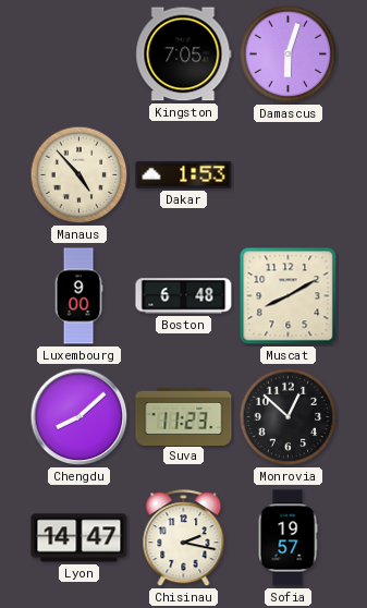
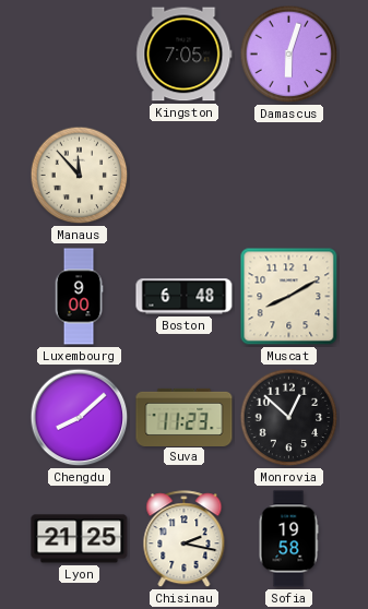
Manaus: 4:53 -> 11:53 (80, 176)
Dakar: 1:53 -> none (184, 175)
Lyon: 14:47 -> 21:25 (80, 539)
Sofia: 19:57 -> 19:58 (288, 539)
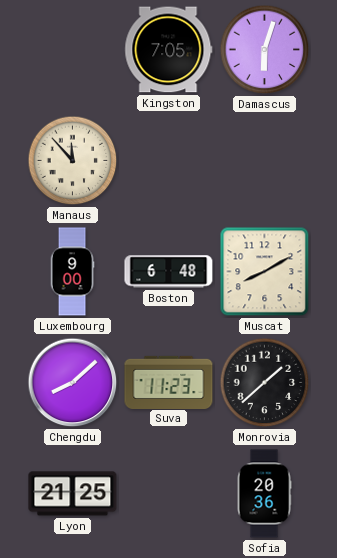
Monrovia: 12:52 -> 1:38 (265, 383)
Chisinau: 2:17 -> none (185, 539)
Sofia: 19:58 -> 20:36 (264, 494)
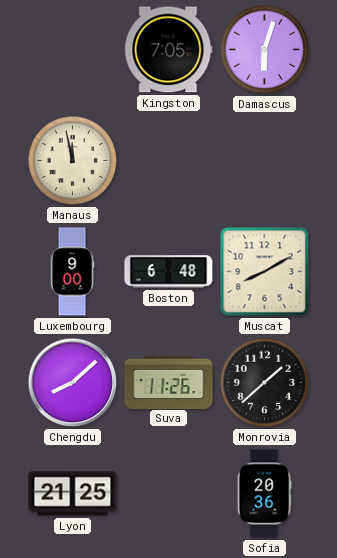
Manaus: 11:53 -> 11:58 (73, 161)
Suva: 11:23 -> 11:26 (169, 382)
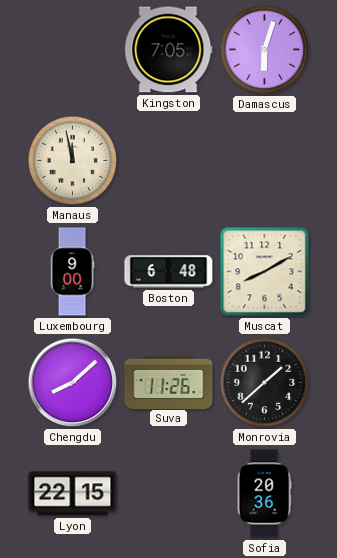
Lyon: 21:25 -> 22:15 (73, 494)
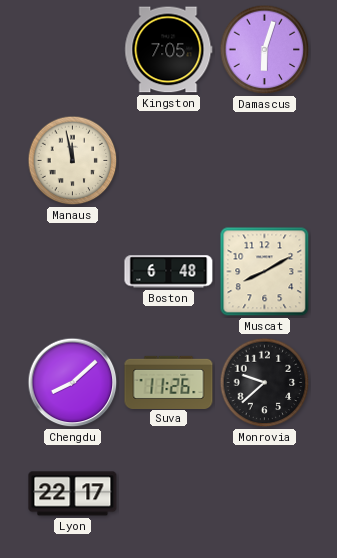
Luxembourg: 9:00 -> none (72, 272)
Monrovia: 1:38 -> 9:38 (265, 383)
Lyon: 22:15 -> 22:17 (73, 494)
Sofia: 20:36 -> none (264, 494)
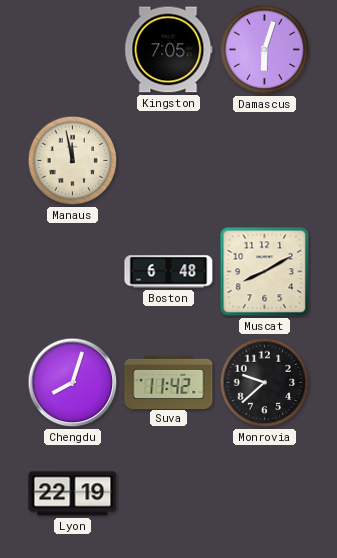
Chengdu: 8:08 -> 8:03 (73, 383)
Suva: 11:26 -> 11:42 (169, 382)
Lyon: 22:17 -> 22:19 (73, 494)
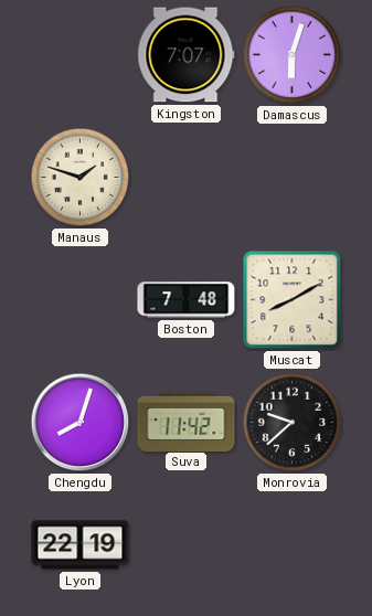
Kingston: 7:05 -> 7:07 (187, 55)
Manaus: 11:58 -> 1:48 (81, 178)
Boston: 6:48 -> 7:48 (187, 300)
